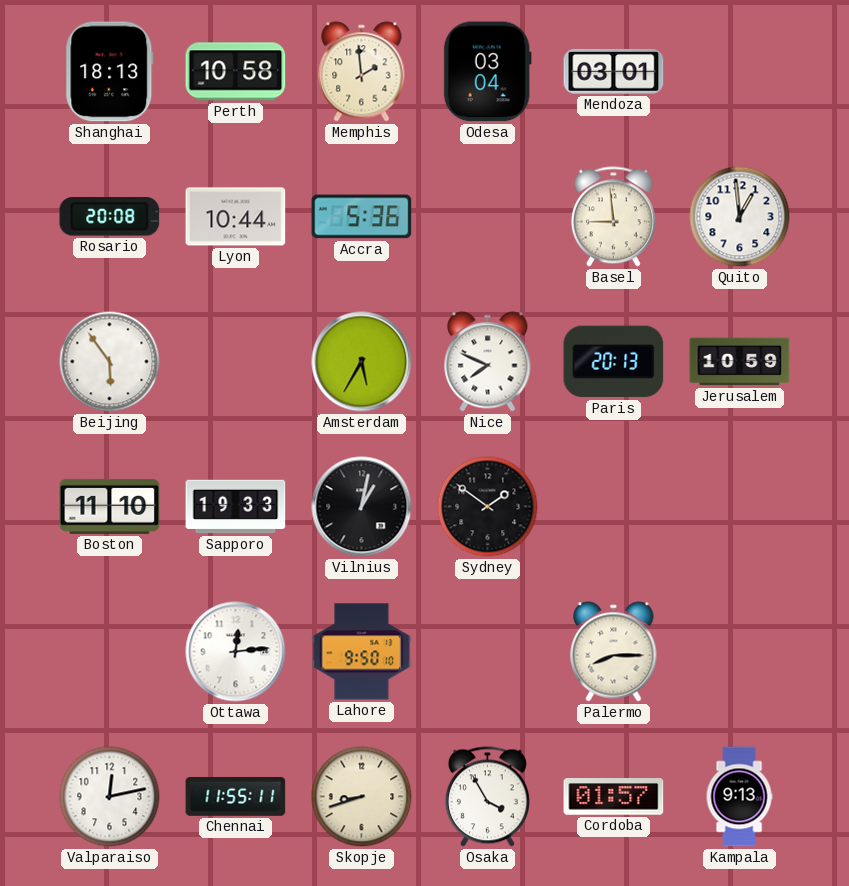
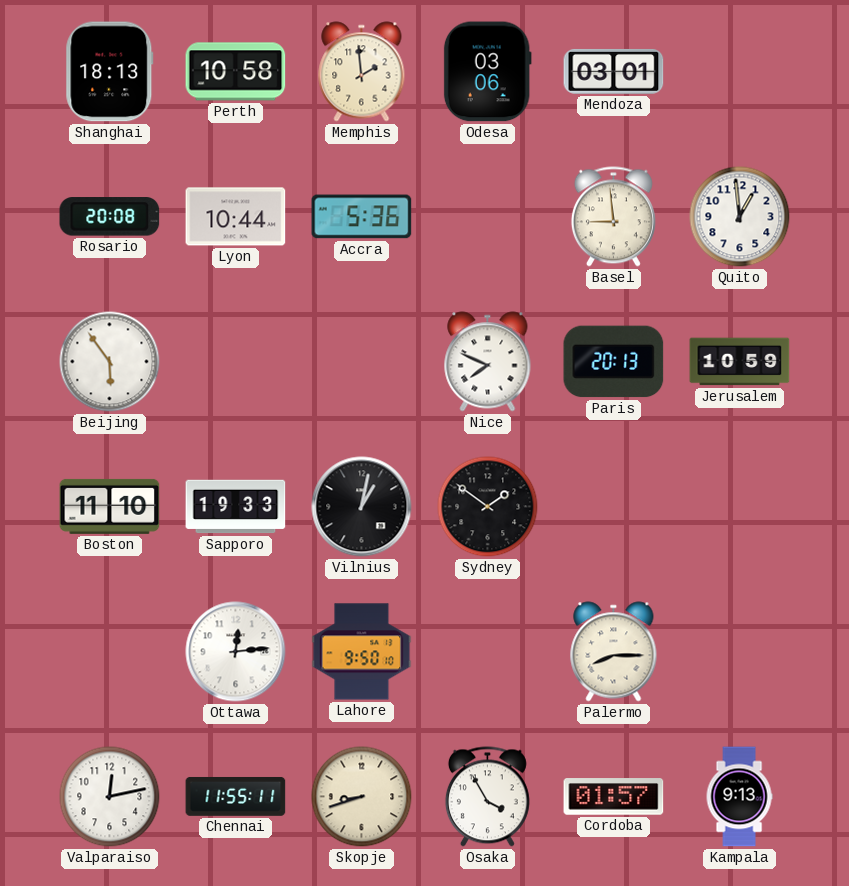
Odesa: 03:04 -> 03:06 (487, 72)
Amsterdam: 5:35 -> none (362, 362)
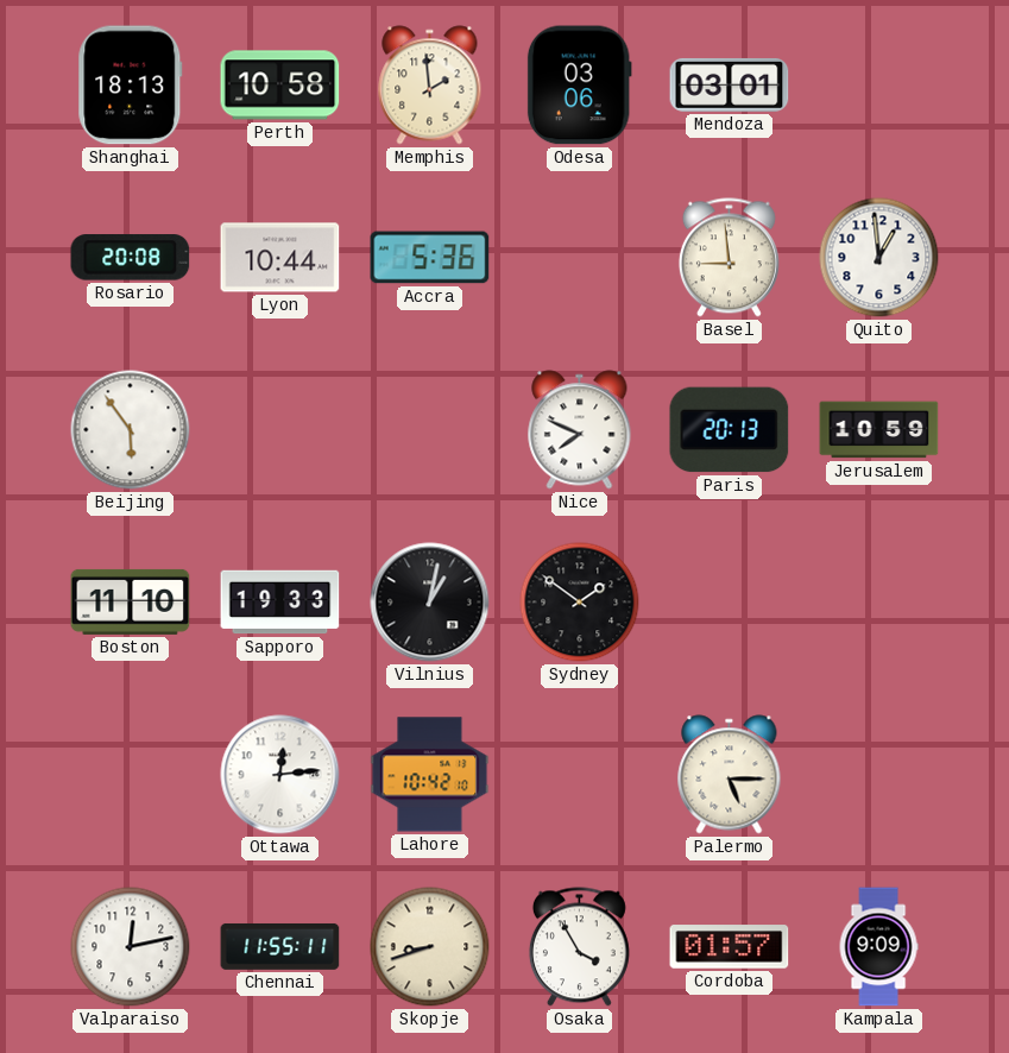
Lahore: 9:50 -> 10:42 (430, 775)
Palermo: 8:15 -> 5:15 (730, 775)
Kampala: 9:13 -> 9:09 (878, 947)
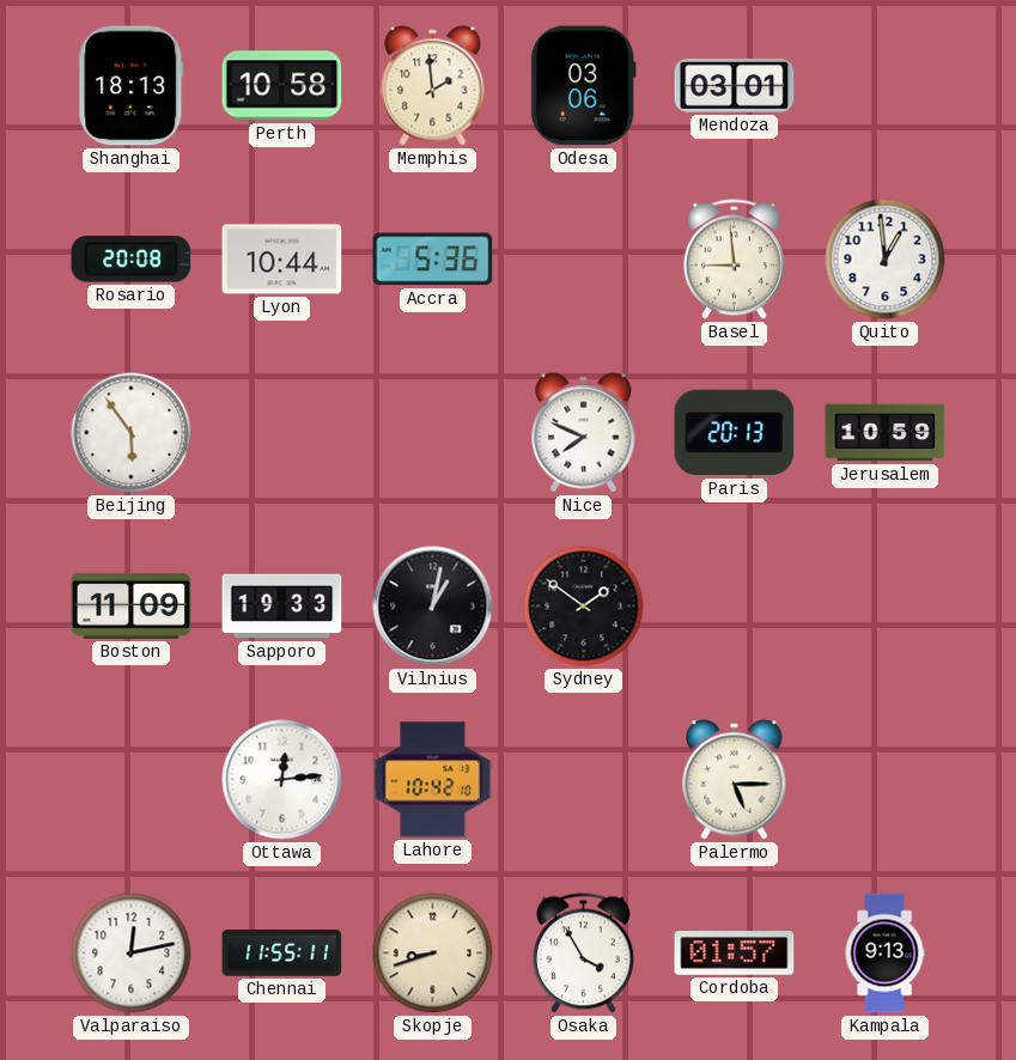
Boston: 11:10 -> 11:09 (132, 605)
Kampala: 9:09 -> 9:13 (884, 954)
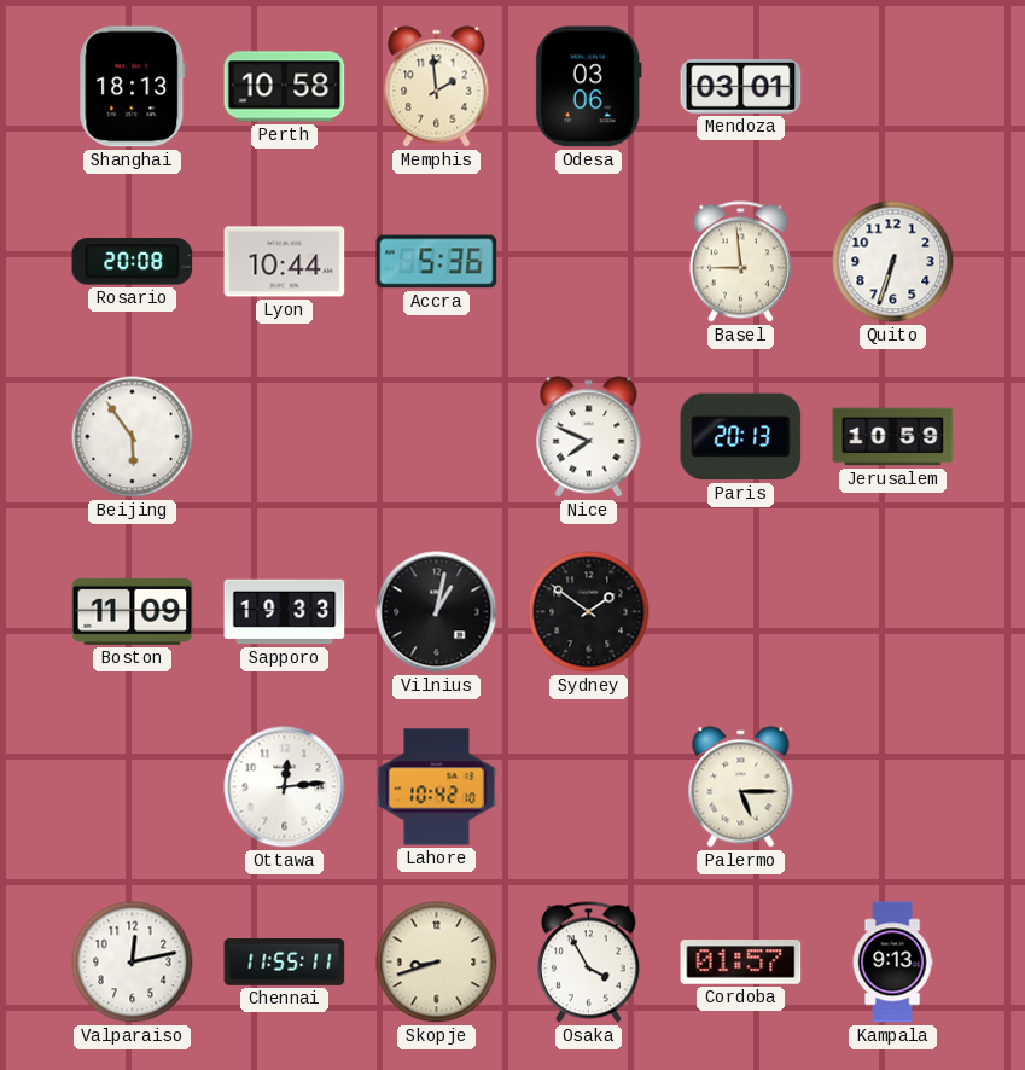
Quito: 12:59 -> 6:33 (893, 262)
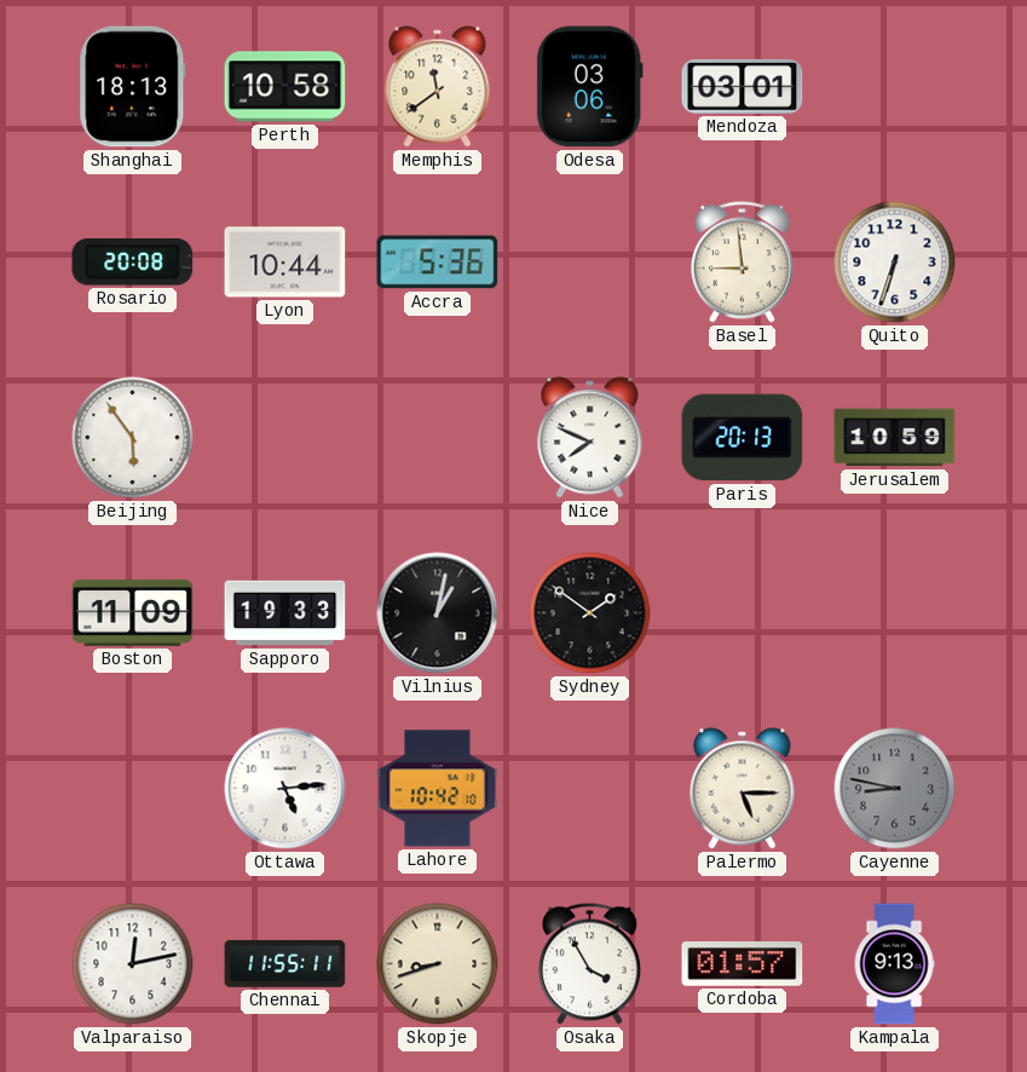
Memphis: 1:59 -> 11:39 (438, 87)
Ottawa: 12:14 -> 5:14 (285, 789)
Cayenne: none -> 8:47 (895, 789)
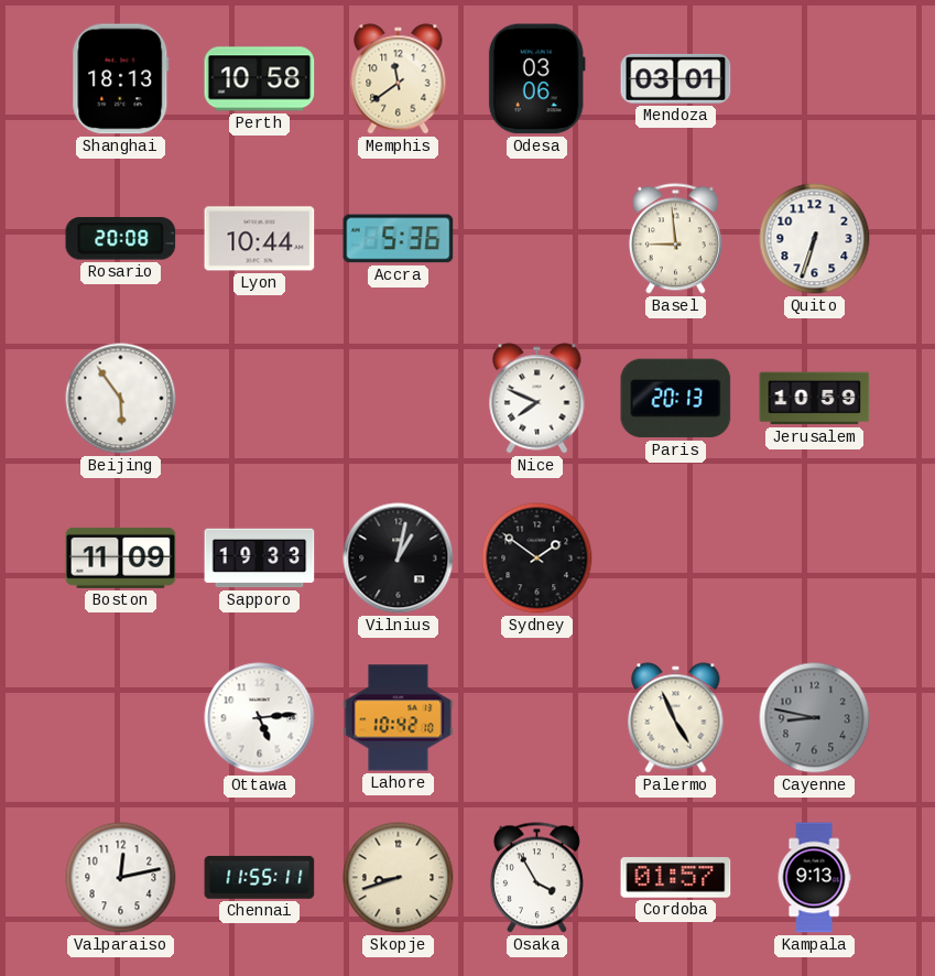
Palermo: 5:15 -> 4:56 (676, 718)
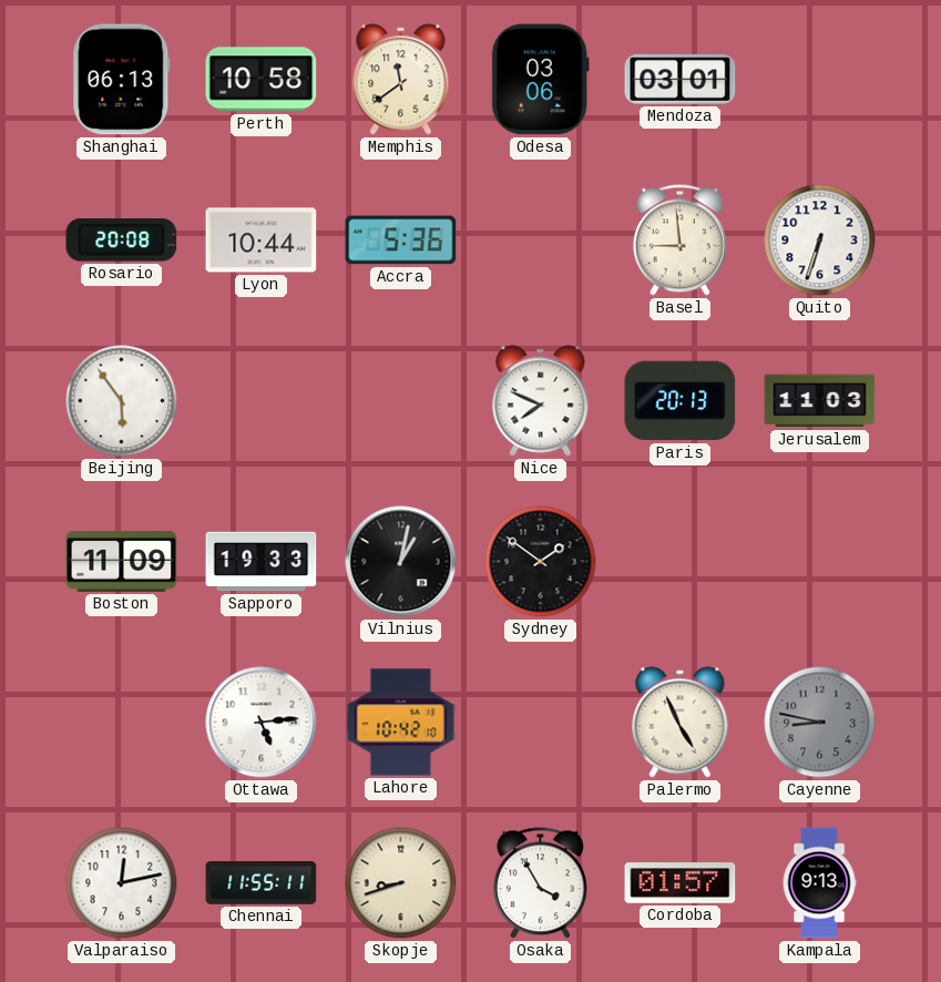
Shanghai: 18:13 -> 06:13 (122, 80)
Jerusalem: 10:59 -> 11:03 (820, 401)
